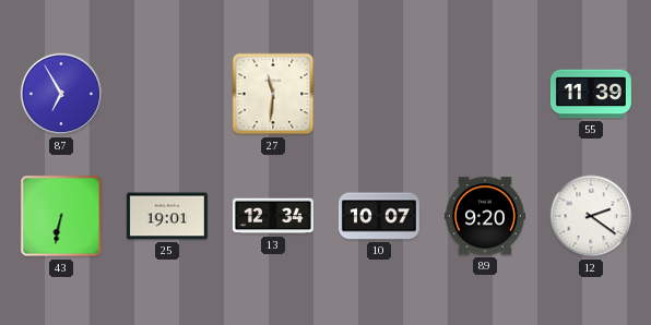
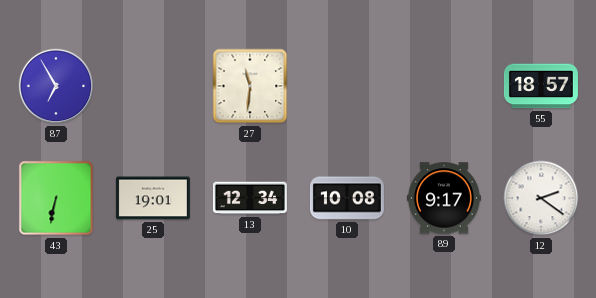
55: 11:39 -> 18:57 (541, 86)
10: 10:07 -> 10:08 (347, 198)
89: 9:20 -> 9:17 (444, 198)
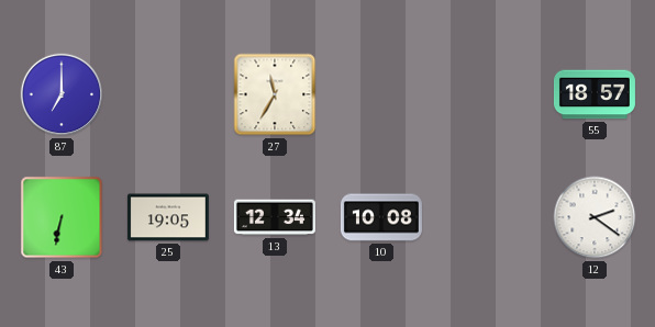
87: 6:55 -> 7:00 (62, 94)
27: 11:31 -> 11:35 (275, 94)
25: 19:01 -> 19:05 (168, 217)
89: 9:17 -> none (444, 198)
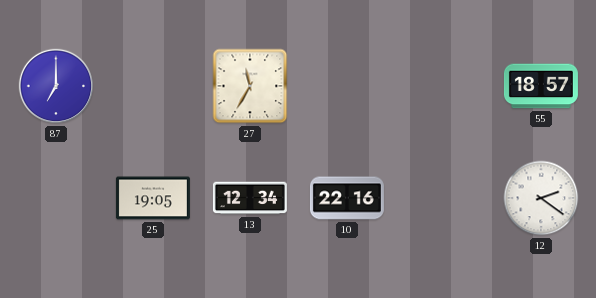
43: 6:32 -> none (62, 217)
10: 10:08 -> 22:16 (347, 198)
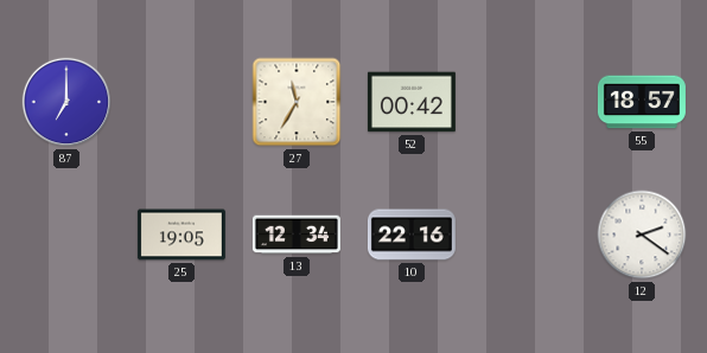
52: none -> 00:42 (412, 102)
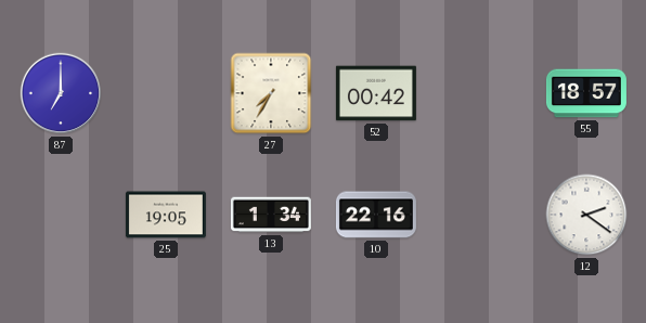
27: 11:35 -> 7:35 (271, 93)
13: 12:34 -> 1:34 (271, 215)
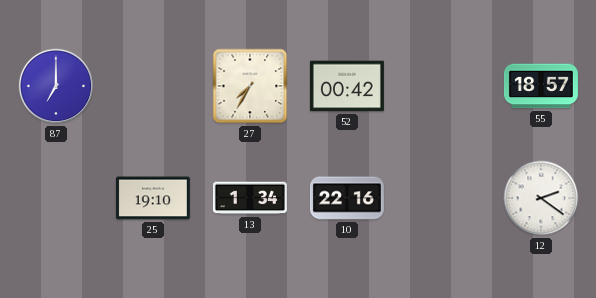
25: 19:05 -> 19:10 (153, 198)
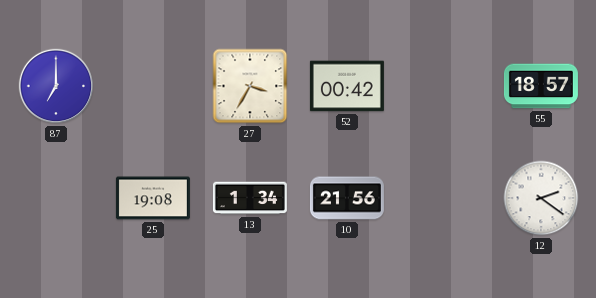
27: 7:35 -> 3:35 (250, 86)
25: 19:10 -> 19:08 (153, 198)
10: 22:16 -> 21:56 (347, 198)
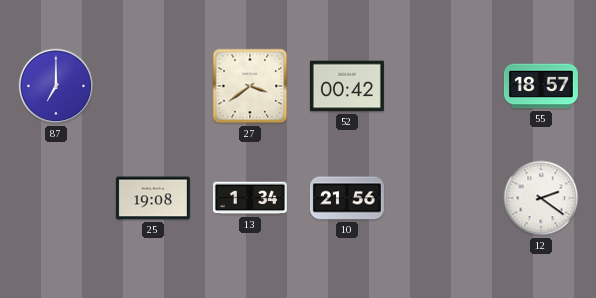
27: 3:35 -> 3:39 (250, 86)
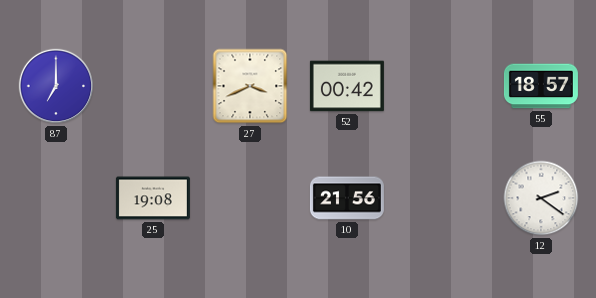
27: 3:39 -> 3:41 (250, 86)
13: 1:34 -> none (250, 198)
